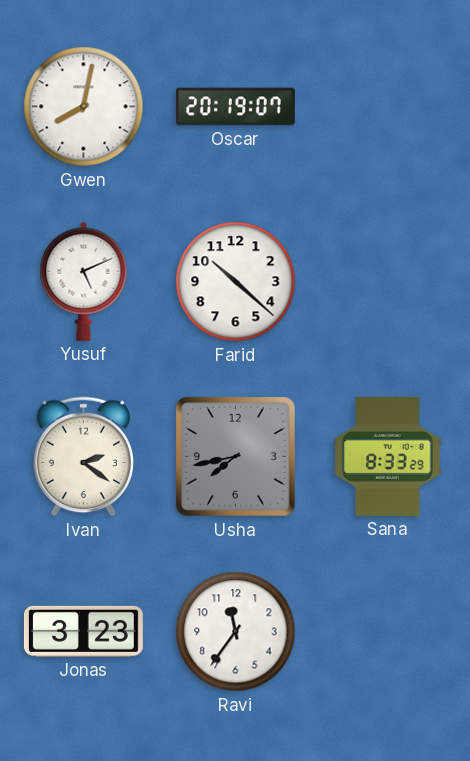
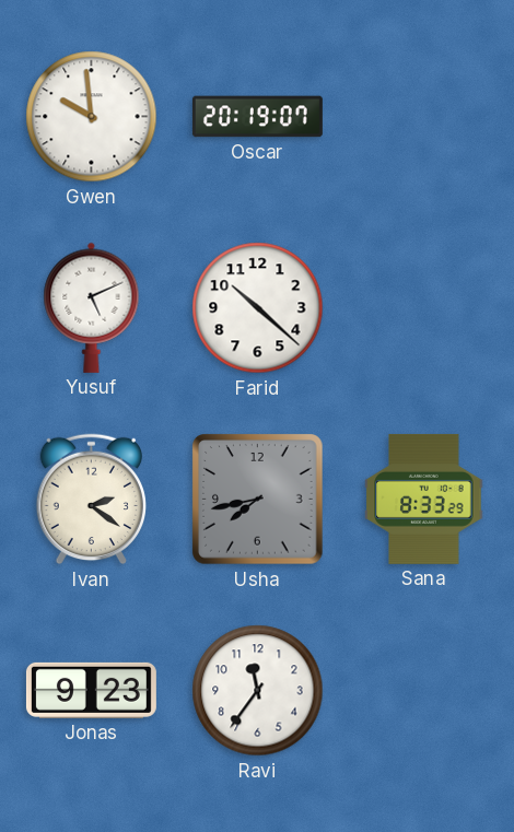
Gwen: 8:02 -> 9:59 (92, 117)
Jonas: 3:23 -> 9:23 (91, 690)
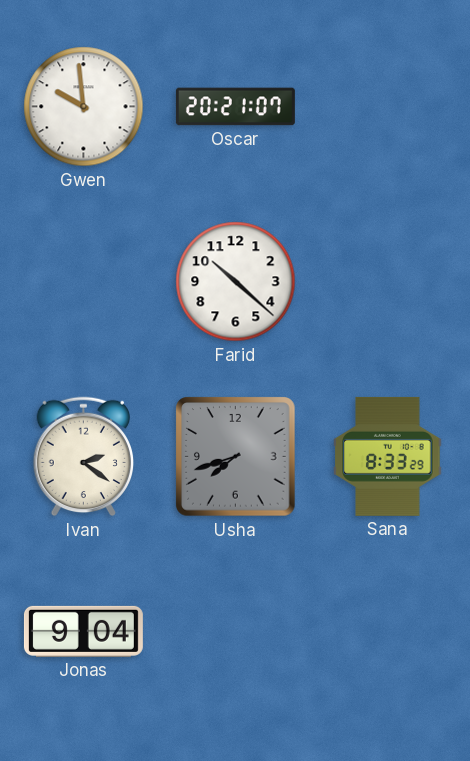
Oscar: 20:19 -> 20:21 (235, 107)
Yusuf: 5:11 -> none (92, 307)
Usha: 7:43 -> 7:42 (236, 457)
Jonas: 9:23 -> 9:04 (83, 631)
Ravi: 11:36 -> none (258, 691)
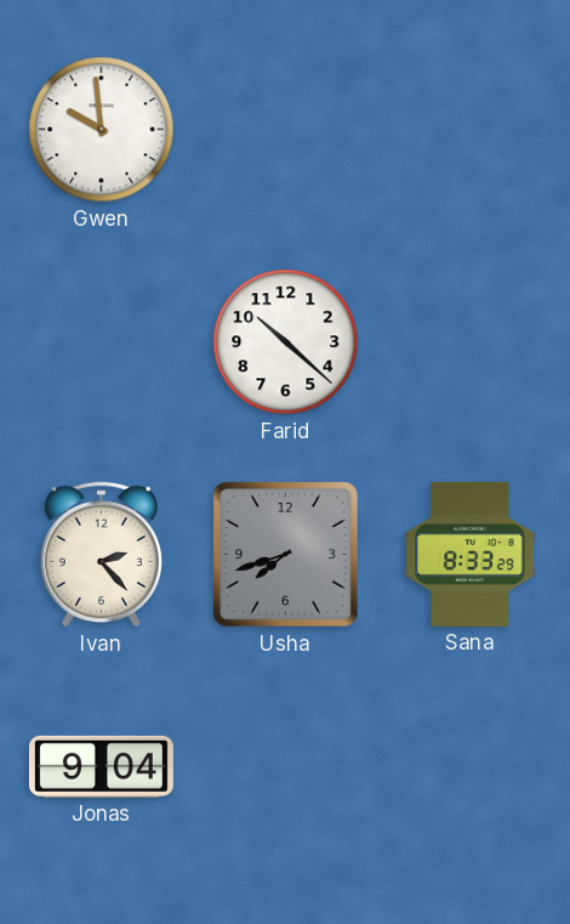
Oscar: 20:21 -> none (235, 107)
Ivan: 2:21 -> 2:23 (101, 555)
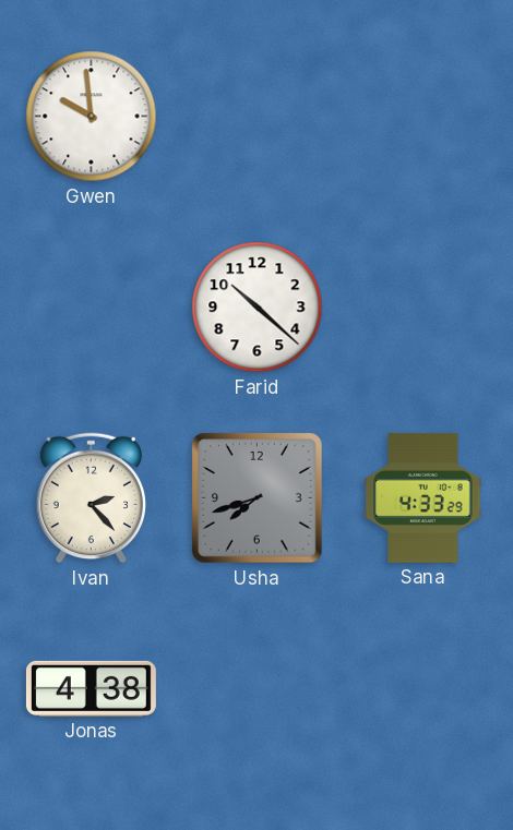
Sana: 8:33 -> 4:33 (423, 497)
Jonas: 9:04 -> 4:38 (91, 688)
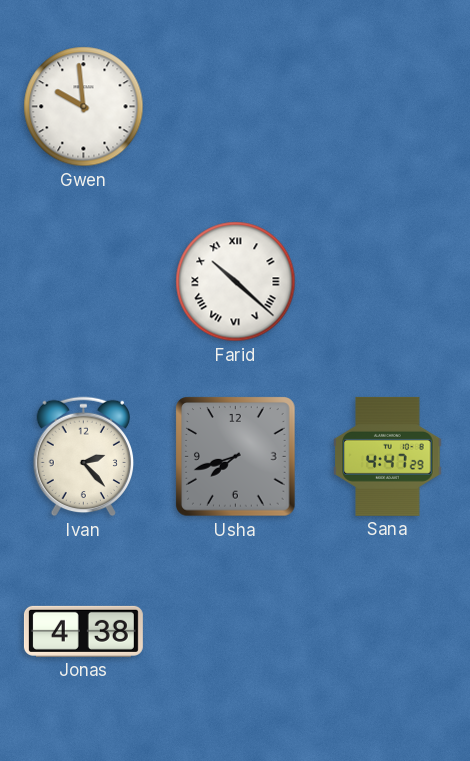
Farid numerals: Arabic -> Roman (236, 282)
Sana: 4:33 -> 4:47 (388, 456)
